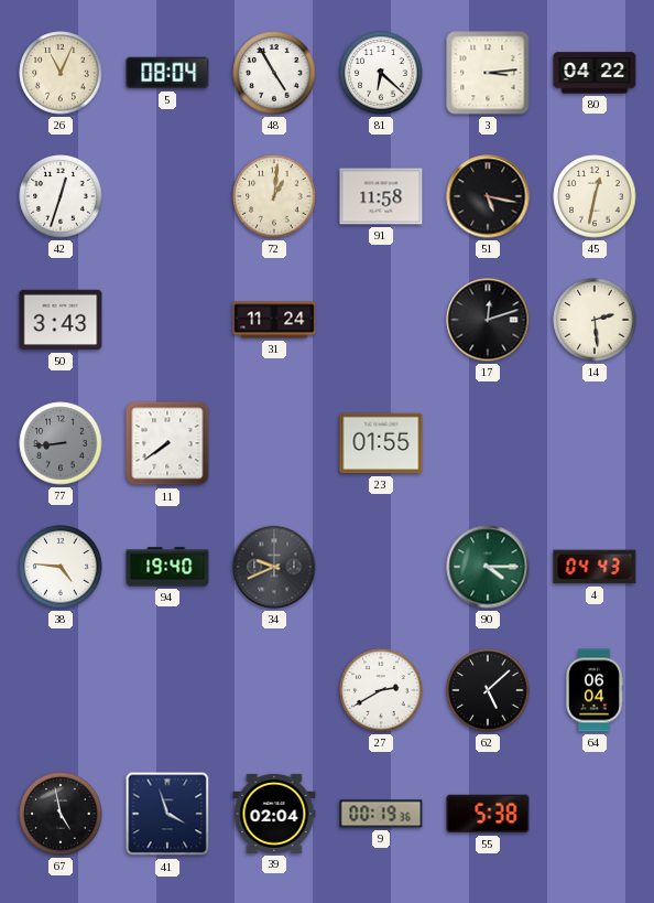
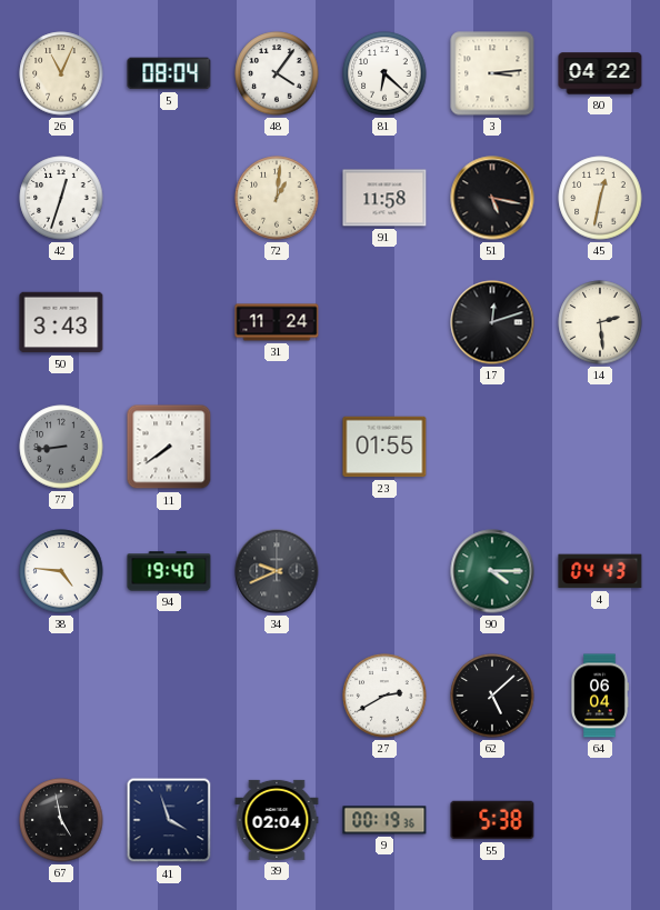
48: 4:55 -> 4:06 (277, 73)
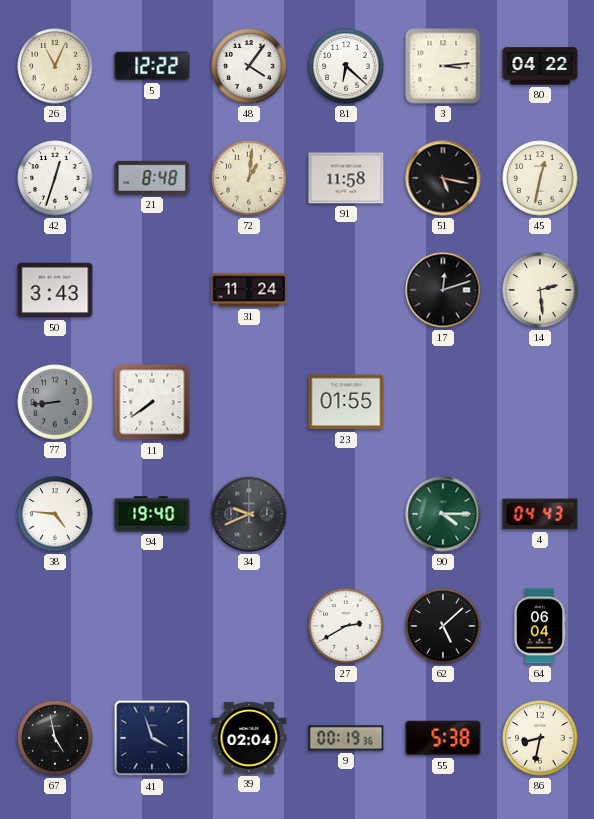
5: 08:04 -> 12:22 (152, 66)
21: none -> 8:48 (152, 178)
86: none -> 8:32 (540, 738)
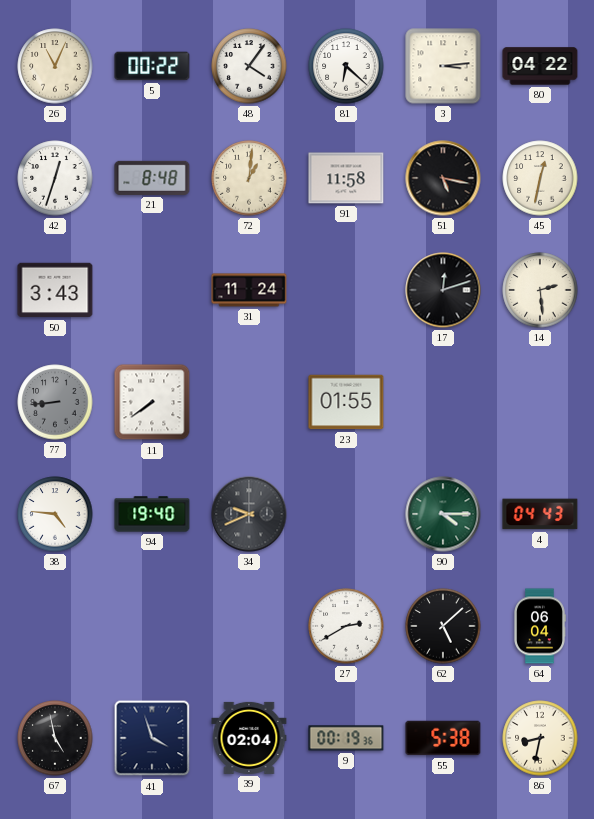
5: 12:22 -> 00:22 (152, 66)
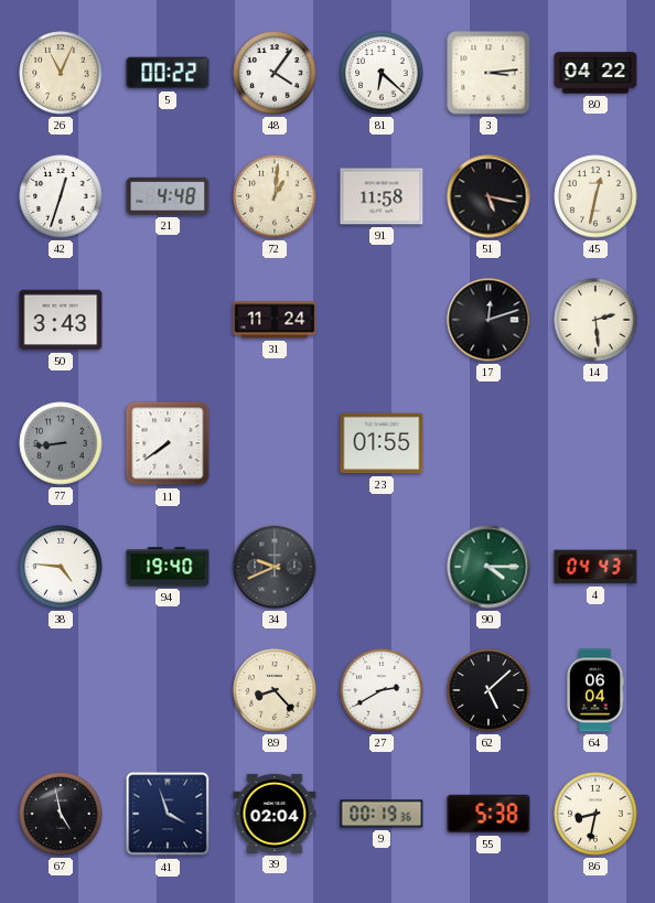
21: 8:48 -> 4:48 (168, 196)
89: none -> 8:23 (275, 690)
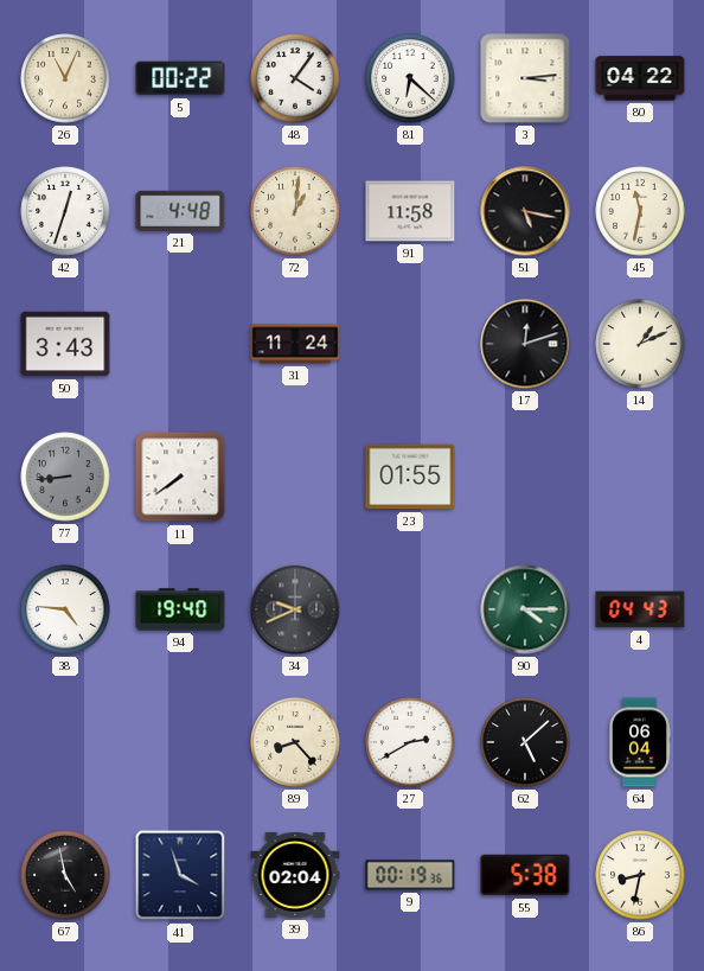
45: 12:32 -> 11:32 (640, 211)
14: 2:29 -> 1:11 (640, 344)
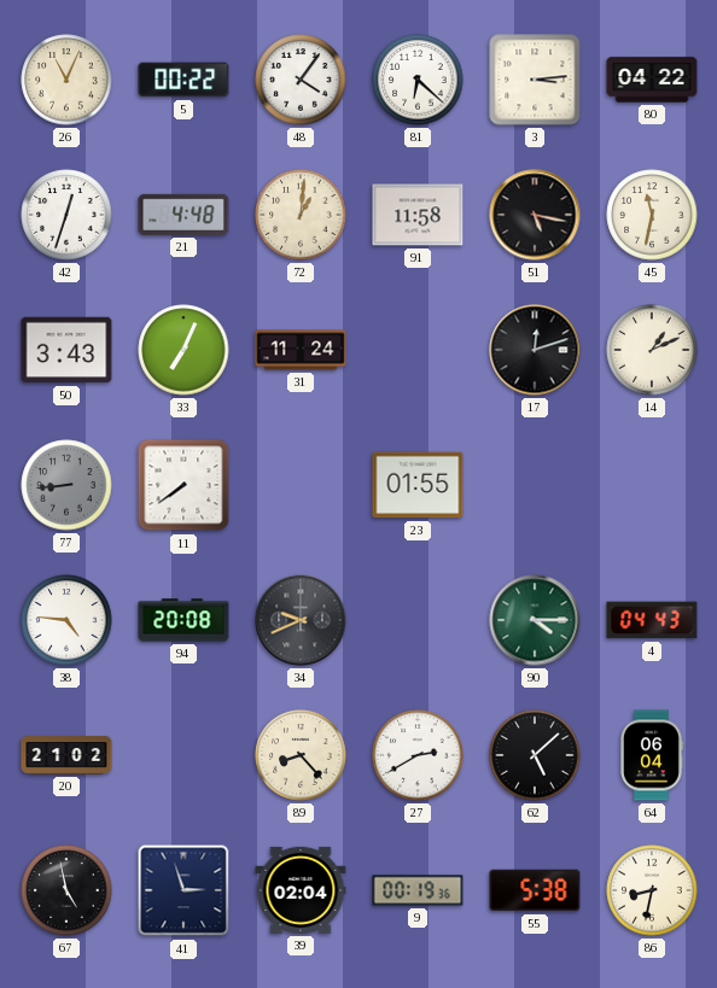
33: none -> 7:04 (183, 350)
94: 19:40 -> 20:08 (183, 620)
20: none -> 21:02 (66, 755)
41: 3:57 -> 2:57 (183, 890)
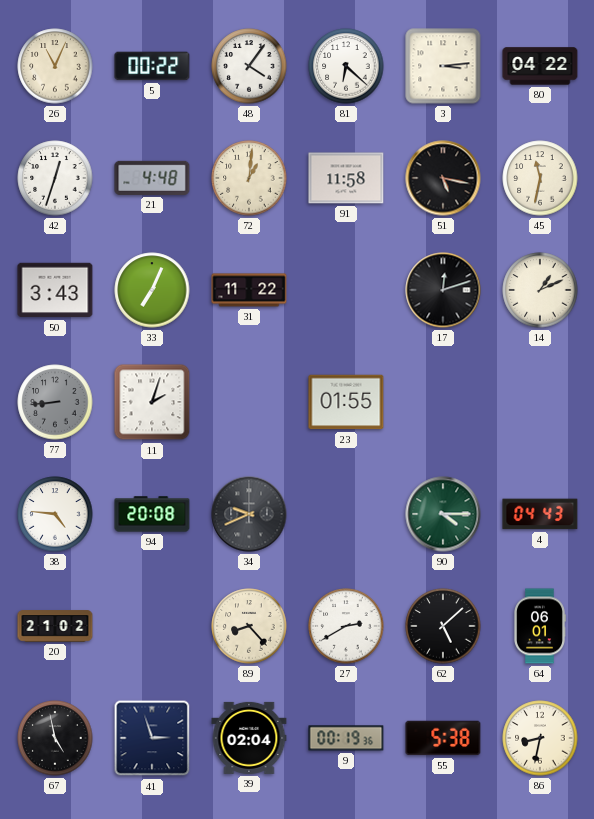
31: 11:24 -> 11:22 (249, 290)
11: 7:39 -> 2:03 (152, 402)
64: 06:04 -> 06:01 (540, 626)
